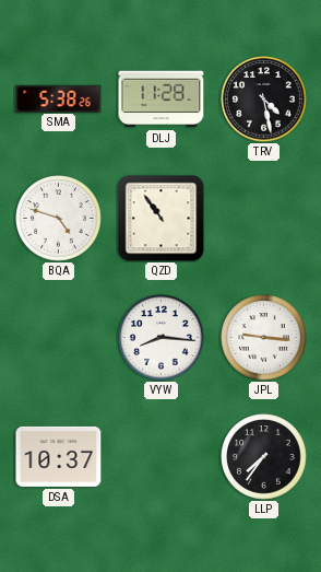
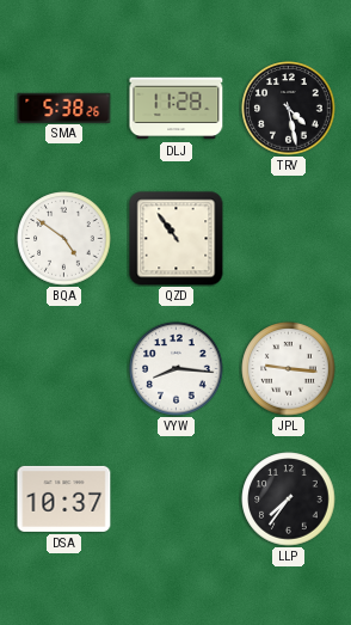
BQA: 4:48 -> 4:51 (64, 239)
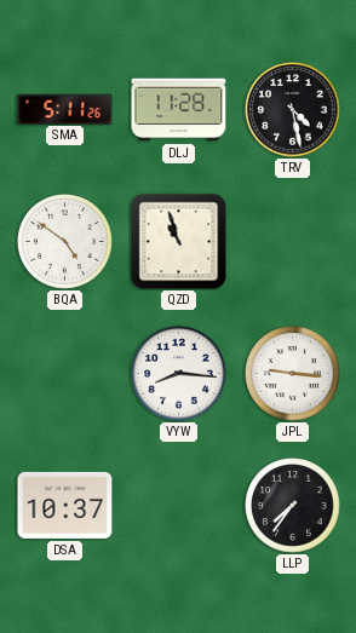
SMA: 5:38 -> 5:11 (65, 109)
QZD: 10:54 -> 10:57 (179, 242)
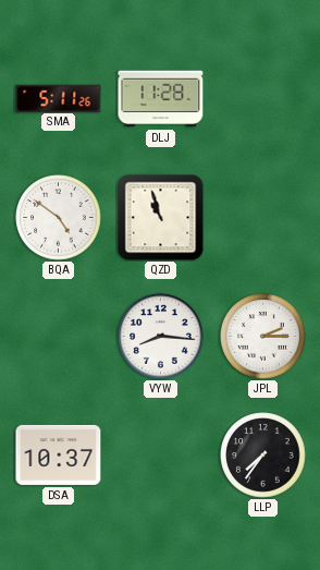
TRV: 4:28 -> none (293, 110)
JPL: 9:16 -> 2:15 (263, 337)
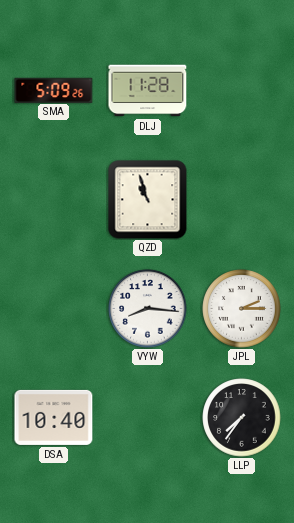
SMA: 5:11 -> 5:09 (54, 90)
BQA: 4:51 -> none (59, 218)
DSA: 10:37 -> 10:40 (54, 417)
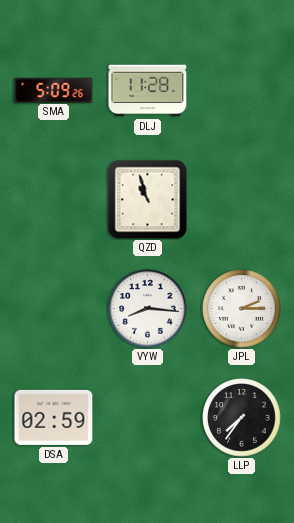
DSA: 10:40 -> 02:59 (54, 417)
